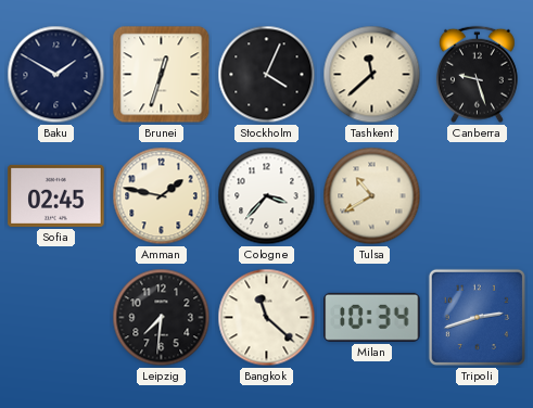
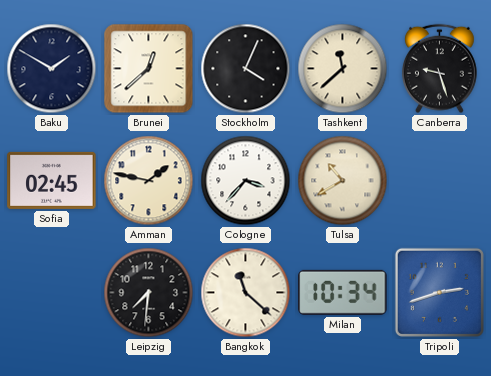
Brunei: 12:33 -> 12:38 (149, 69)
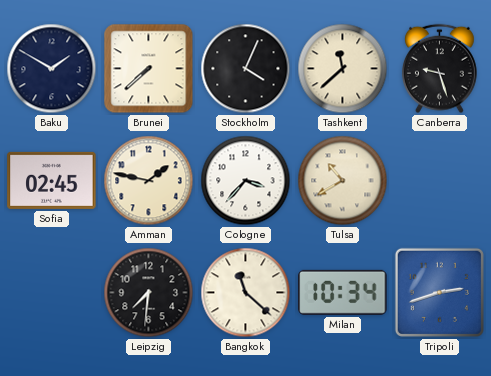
Brunei: 12:38 -> 7:38 (149, 69)
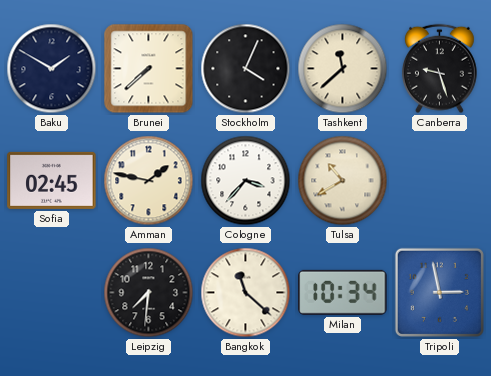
Tripoli: 2:42 -> 2:58 (439, 292)
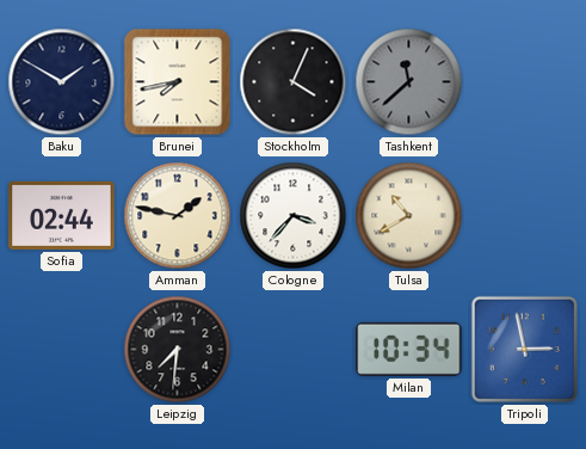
Brunei: 7:38 -> 7:43 (178, 82)
Tashkent dial: cream -> grey (409, 82)
Canberra: 9:27 -> none (439, 69)
Sofia: 02:45 -> 02:44 (62, 215)
Bangkok: 11:22 -> none (246, 293)
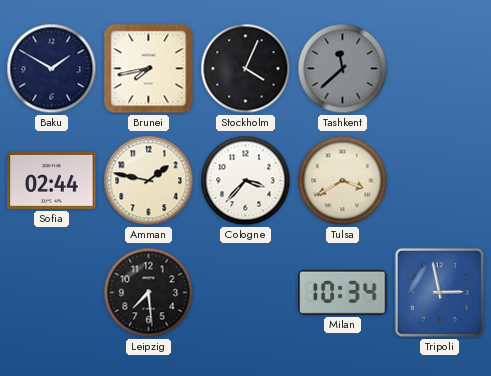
Tulsa: 10:40 -> 3:40 (343, 181)
Leipzig: 7:31 -> 7:29 (149, 293)
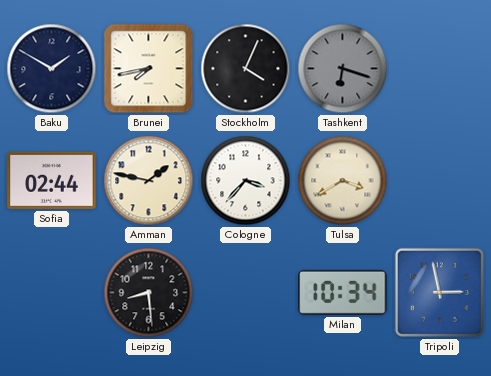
Tashkent: 11:38 -> 6:18 (343, 69)
Leipzig: 7:29 -> 8:29 (149, 293)
